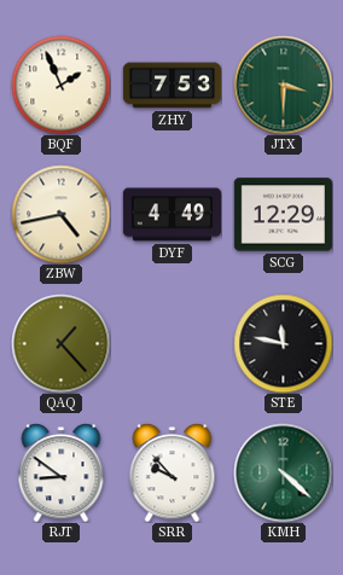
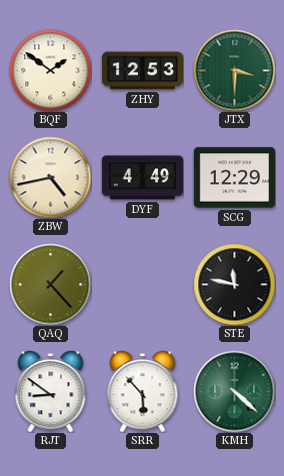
BQF: 1:56 -> 1:51 (50, 70)
ZHY: 7:53 -> 12:53 (142, 71)
SRR: 9:53 -> 5:53 (143, 391)
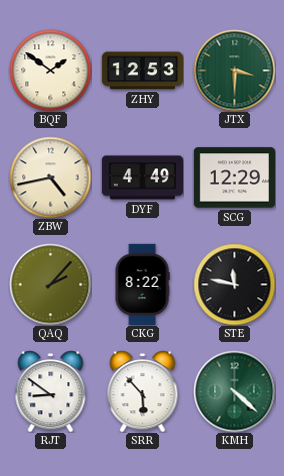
QAQ: 1:23 -> 2:07 (50, 284)
CKG: none -> 8:22 (142, 284)
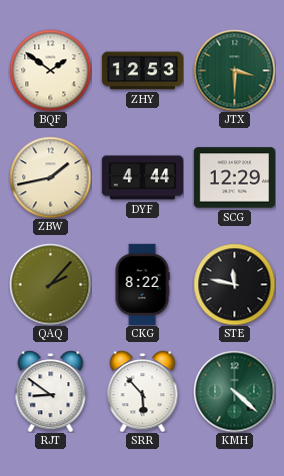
ZBW: 4:43 -> 1:43 (50, 177)
DYF: 4:49 -> 4:44 (142, 178)
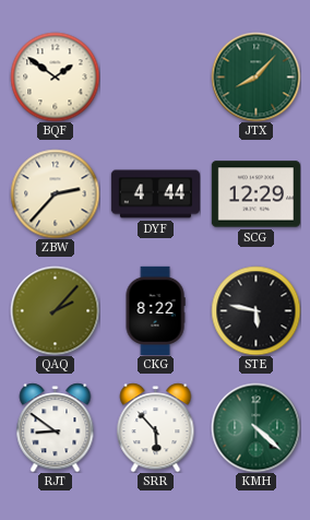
ZHY: 12:53 -> none (142, 71)
JTX: 3:30 -> 8:07 (255, 76)
ZBW: 1:43 -> 2:37 (55, 193)
STE: 11:47 -> 5:47 (255, 310)
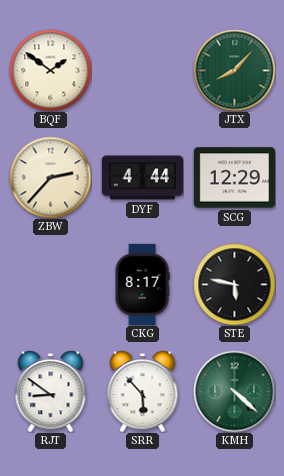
QAQ: 2:07 -> none (55, 310)
CKG: 8:22 -> 8:17 (142, 284)
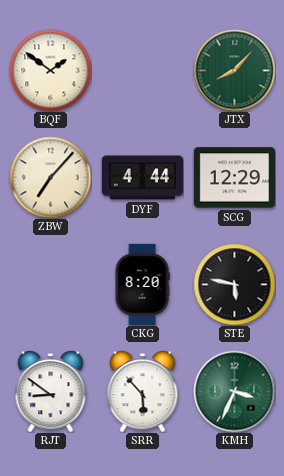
ZBW: 2:37 -> 7:07 (50, 177)
CKG: 8:17 -> 8:20 (142, 284)
KMH: 4:22 -> 3:34 (234, 391)
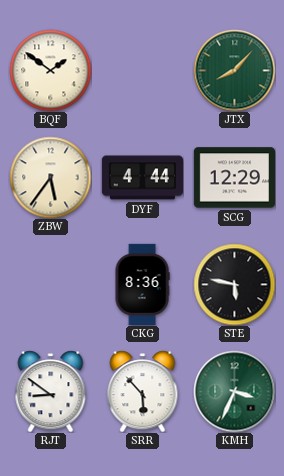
ZBW: 7:07 -> 5:36 (50, 177)
CKG: 8:20 -> 8:36 (142, 284)
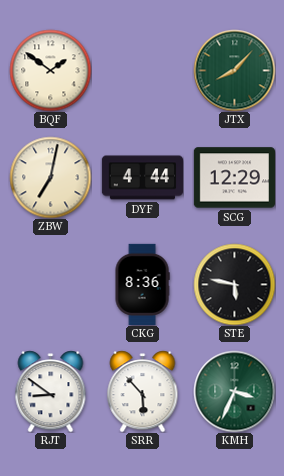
ZBW: 5:36 -> 7:02 (50, 177)
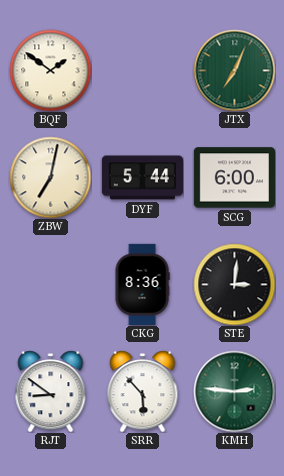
JTX: 8:07 -> 7:04 (234, 70)
DYF: 4:44 -> 5:44 (142, 178)
SCG: 12:29 -> 6:00 (234, 178)
STE: 5:47 -> 3:01 (234, 284)
KMH: 3:34 -> 2:46 (234, 391)
